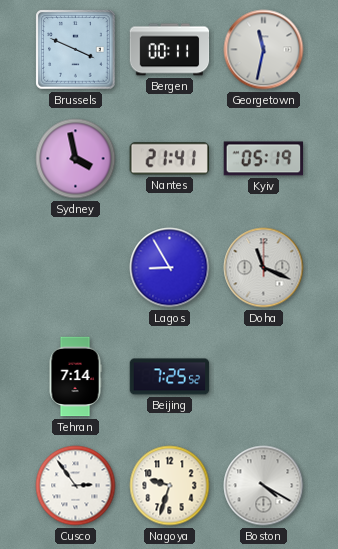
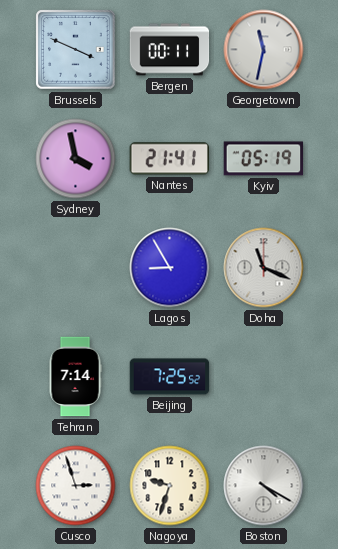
Cusco: 2:54 -> 2:57 (76, 486)
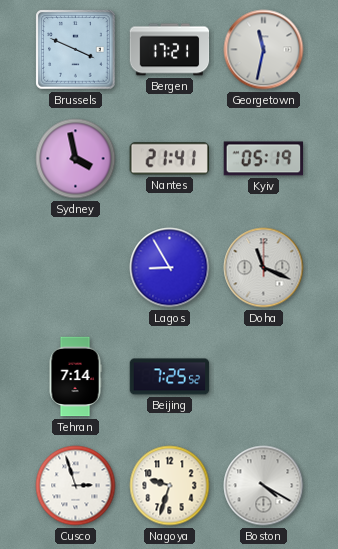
Bergen: 00:11 -> 17:21 (170, 50)
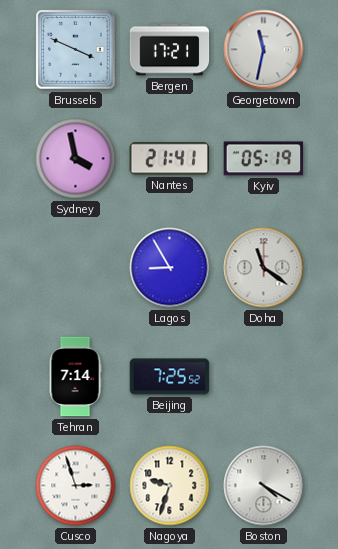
Doha: 11:19 -> 11:21 (264, 268)
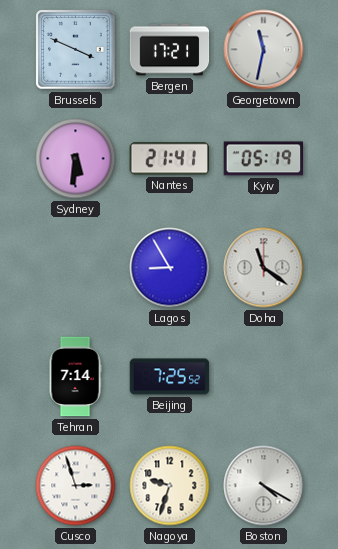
Sydney: 3:58 -> 5:31 (76, 159)
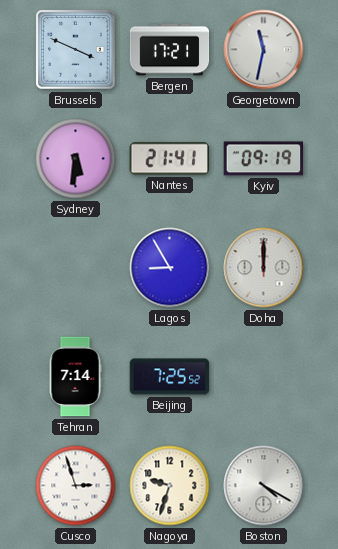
Kyiv: 05:19 -> 09:19 (264, 159)
Doha: 11:21 -> 12:00 (264, 268)
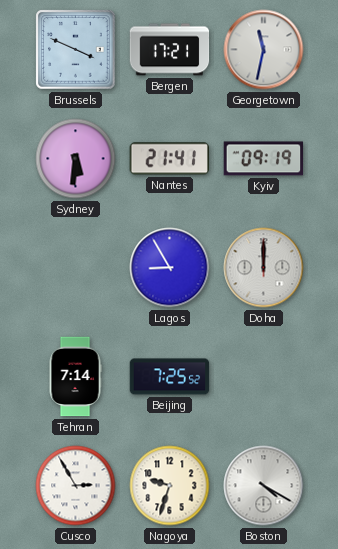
Cusco: 2:57 -> 2:55 (76, 486)
